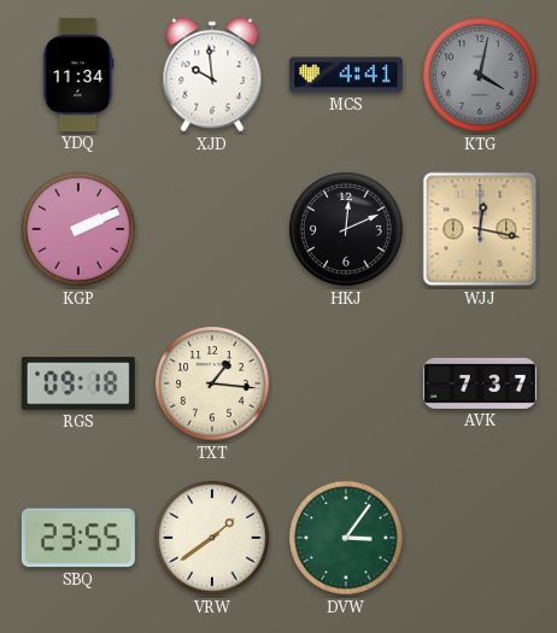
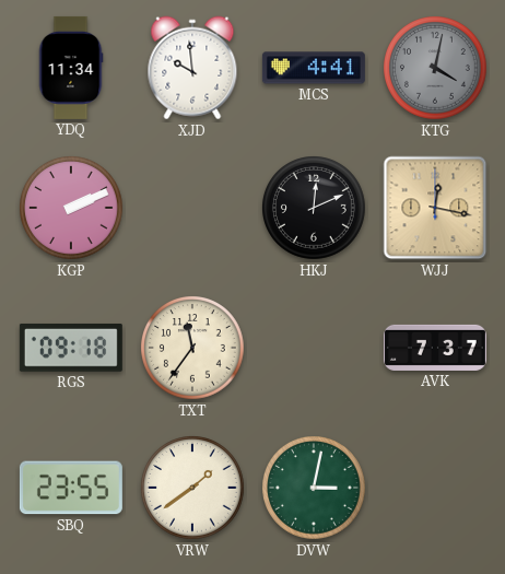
TXT: 1:16 -> 11:36 (193, 349)
DVW: 3:06 -> 3:02 (315, 489)
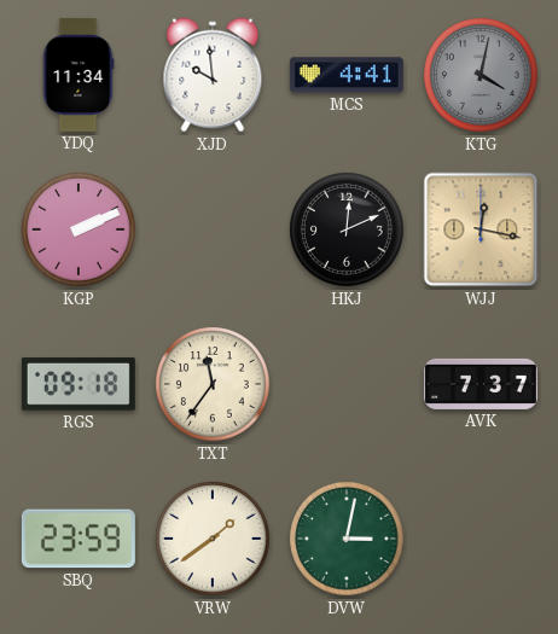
SBQ: 23:55 -> 23:59 (79, 539)
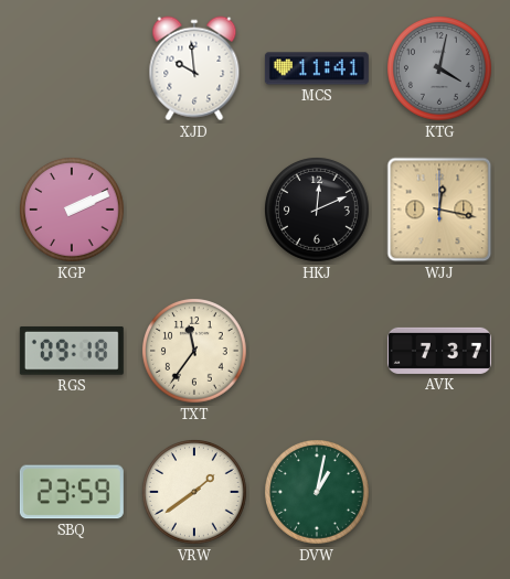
YDQ: 11:34 -> none (79, 75)
MCS: 4:41 -> 11:41 (317, 68)
DVW: 3:02 -> 1:02 (318, 493)
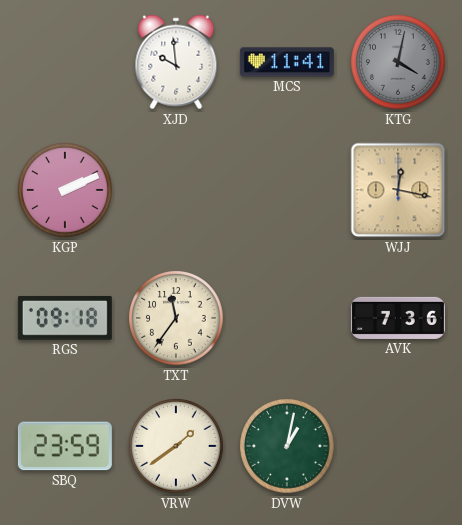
HKJ: 12:11 -> none (318, 211)
AVK: 7:37 -> 7:36 (398, 318)
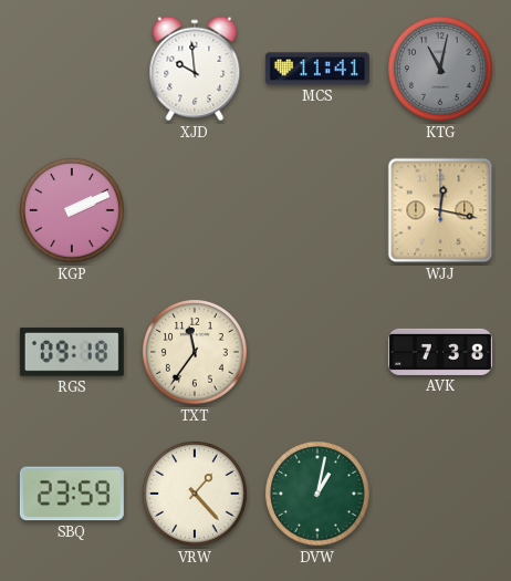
KTG: 4:02 -> 11:02 (441, 70)
AVK: 7:36 -> 7:38 (440, 352)
VRW: 1:39 -> 1:23 (196, 495)
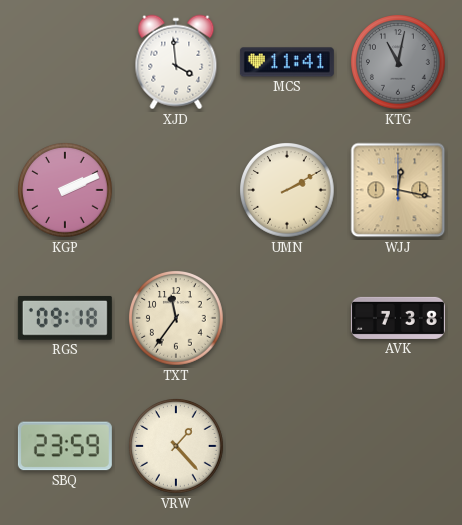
XJD: 9:59 -> 3:59 (176, 62)
UMN: none -> 2:10 (288, 191)
DVW: 1:02 -> none (319, 495)
